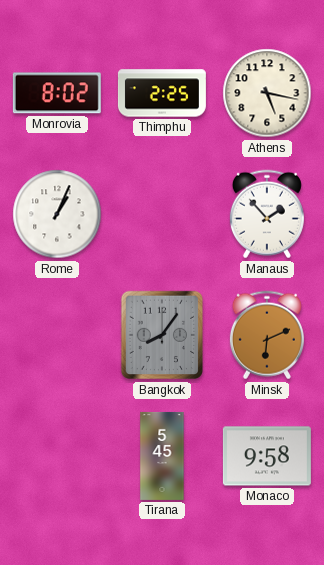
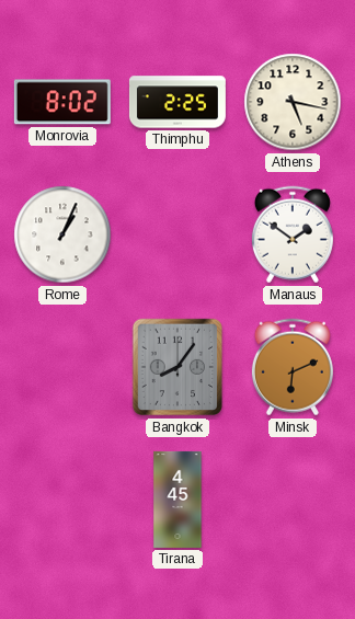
Manaus: 1:53 -> 1:51 (293, 234)
Tirana: 5:45 -> 4:45 (177, 500)
Monaco: 9:58 -> none (267, 456)
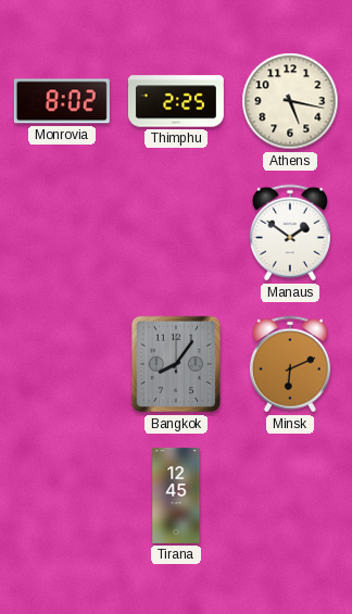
Rome: 1:04 -> none (62, 234)
Tirana: 4:45 -> 12:45 (176, 496)
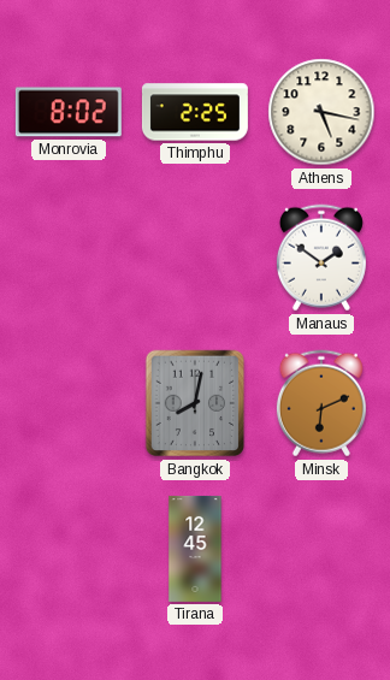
Bangkok: 8:06 -> 8:02 (195, 403)
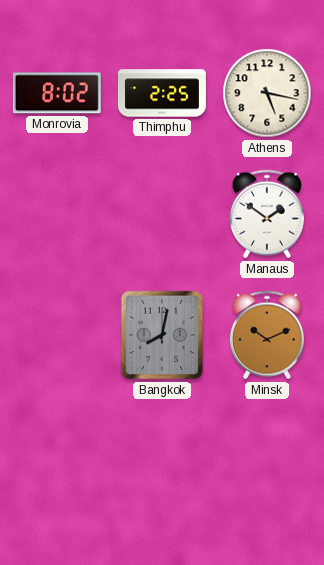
Minsk: 6:11 -> 10:11 (267, 335)
Tirana: 12:45 -> none (195, 549)
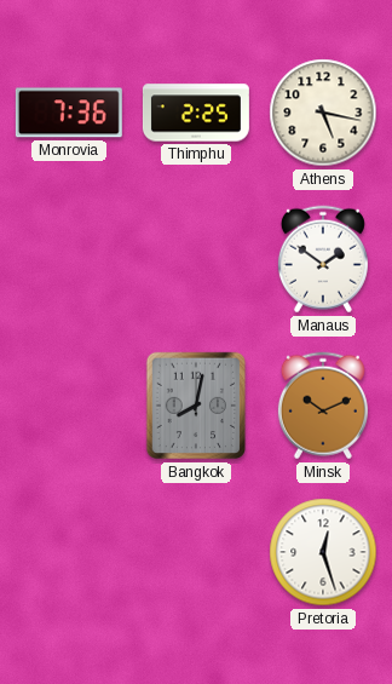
Monrovia: 8:02 -> 7:36 (69, 113)
Pretoria: none -> 12:27 (323, 552)
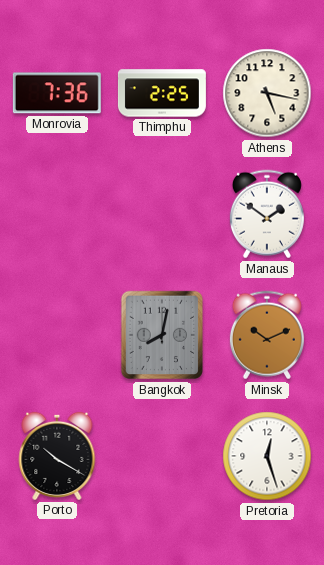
Porto: none -> 10:20 (57, 456)
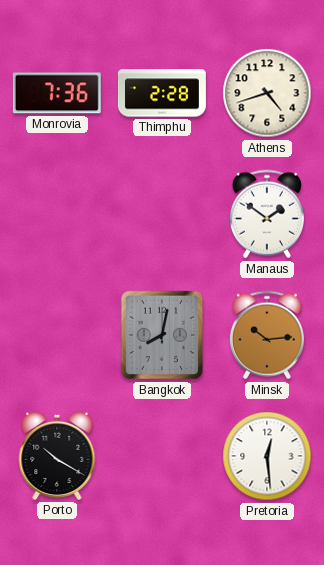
Thimphu: 2:25 -> 2:28 (162, 93)
Athens: 5:17 -> 4:42 (267, 93)
Minsk: 10:11 -> 10:14 (267, 335)
Pretoria: 12:27 -> 12:29 (267, 456)
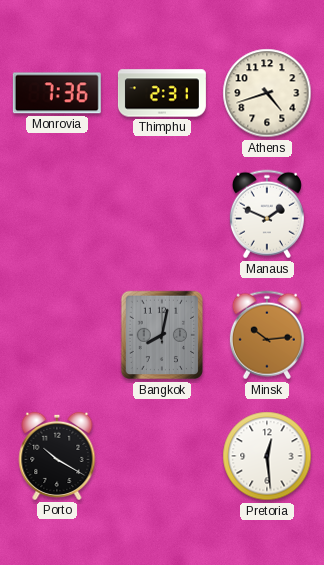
Thimphu: 2:28 -> 2:31 (162, 93)
Manaus: 1:51 -> 1:49 (267, 214)
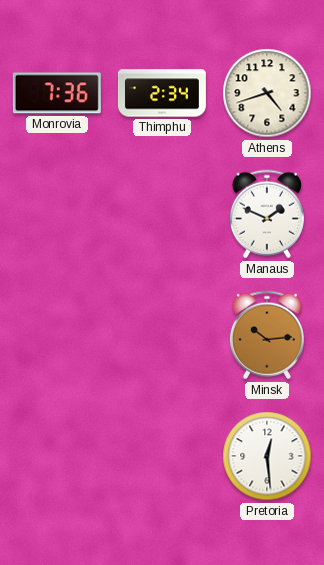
Thimphu: 2:31 -> 2:34 (162, 93)
Bangkok: 8:02 -> none (162, 335)
Porto: 10:20 -> none (57, 456)
